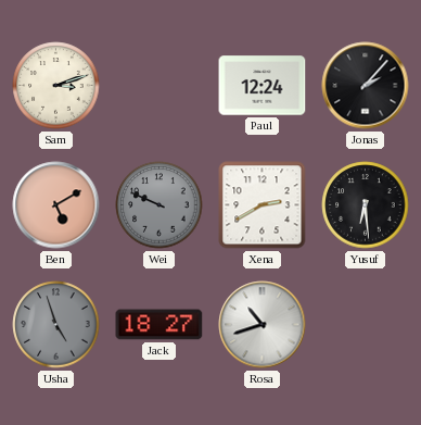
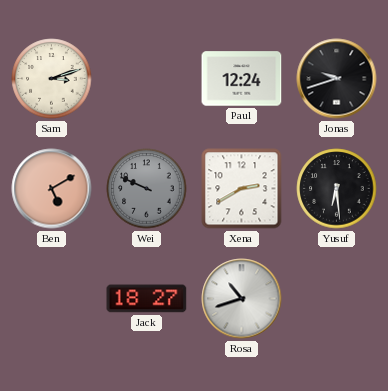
Jonas: 2:07 -> 9:42 (337, 79)
Usha: 4:57 -> none (56, 325)
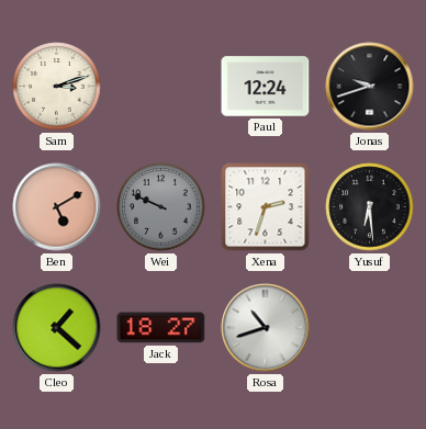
Xena: 2:40 -> 2:33 (266, 207)
Cleo: none -> 1:22 (57, 328)
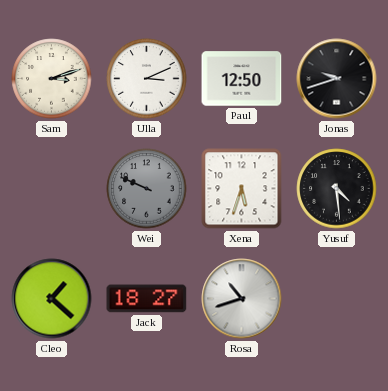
Ulla: none -> 3:11 (147, 79)
Paul: 12:24 -> 12:50 (242, 79)
Ben: 5:10 -> none (57, 207)
Xena: 2:33 -> 5:33 (242, 189)
Yusuf: 6:29 -> 4:29 (337, 189)
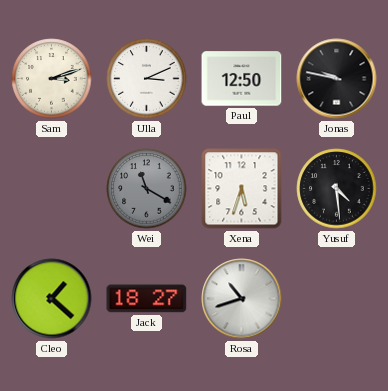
Jonas: 9:42 -> 9:47 (337, 79)
Wei: 9:49 -> 11:20 (147, 189)
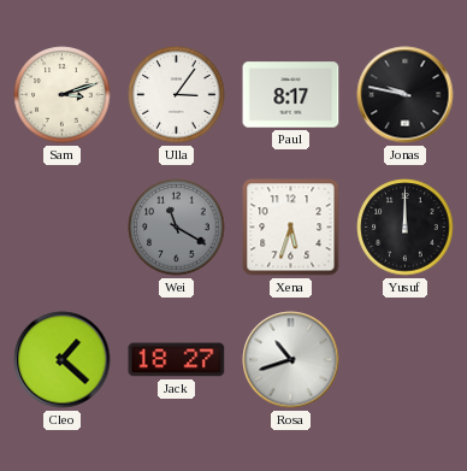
Ulla: 3:11 -> 3:06 (177, 95)
Paul: 12:50 -> 8:17 (291, 95)
Yusuf: 4:29 -> 12:00 (406, 228)
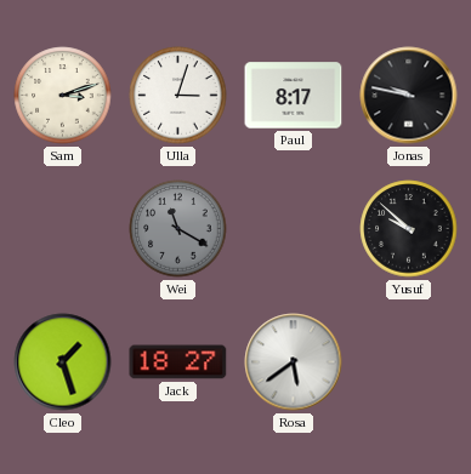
Ulla: 3:06 -> 3:03 (178, 96)
Xena: 5:33 -> none (291, 228)
Yusuf: 12:00 -> 9:52 (409, 229)
Cleo: 1:22 -> 1:27 (63, 362)
Rosa: 10:42 -> 5:39 (294, 362)
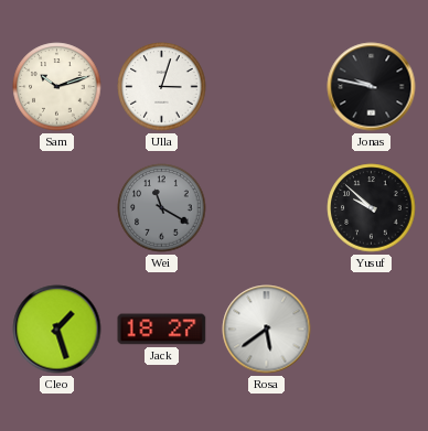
Sam: 3:12 -> 10:12 (57, 87)
Paul: 8:17 -> none (294, 96)
